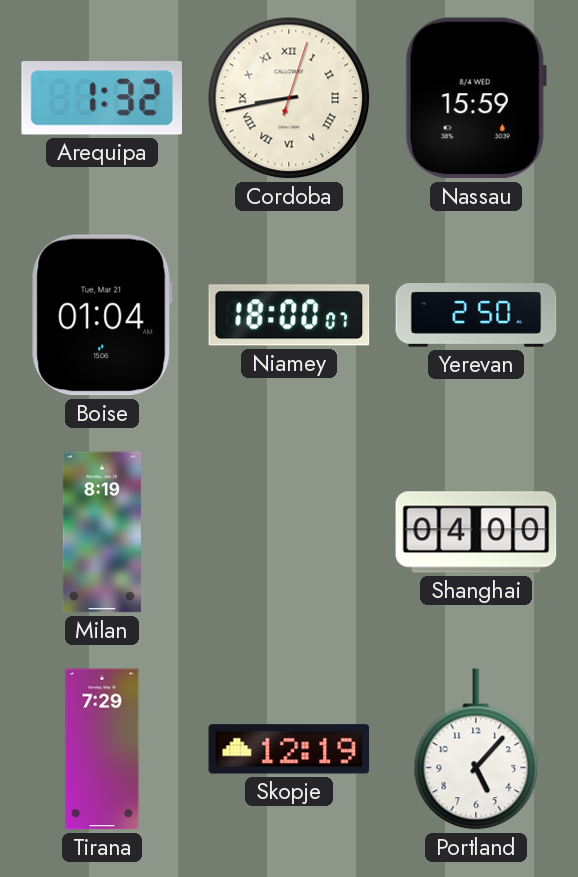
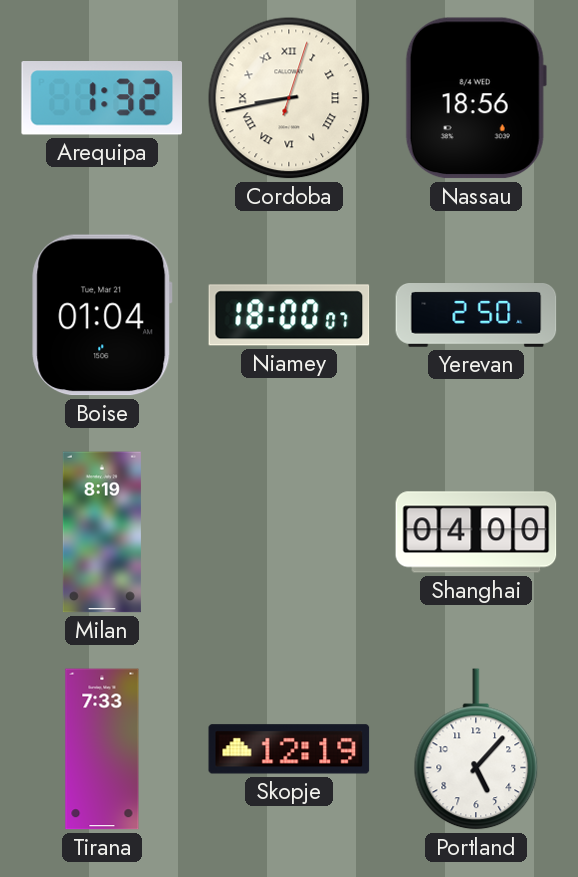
Nassau: 15:59 -> 18:56 (476, 98)
Tirana: 7:29 -> 7:33 (102, 749)
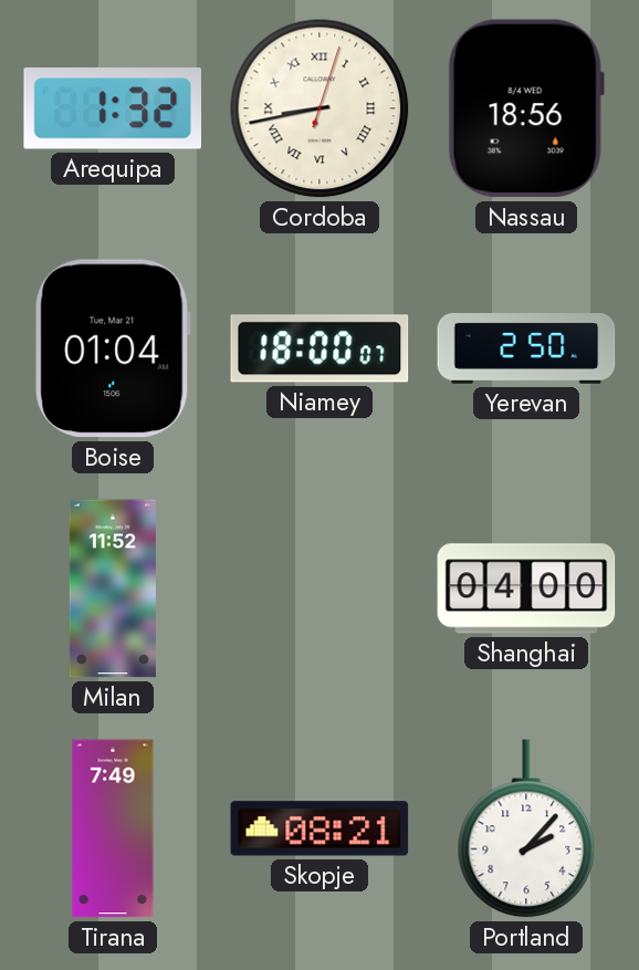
Milan: 8:19 -> 11:52 (113, 588)
Tirana: 7:33 -> 7:49 (113, 828)
Skopje: 12:19 -> 08:21 (319, 828)
Portland: 5:07 -> 2:07 (526, 828)
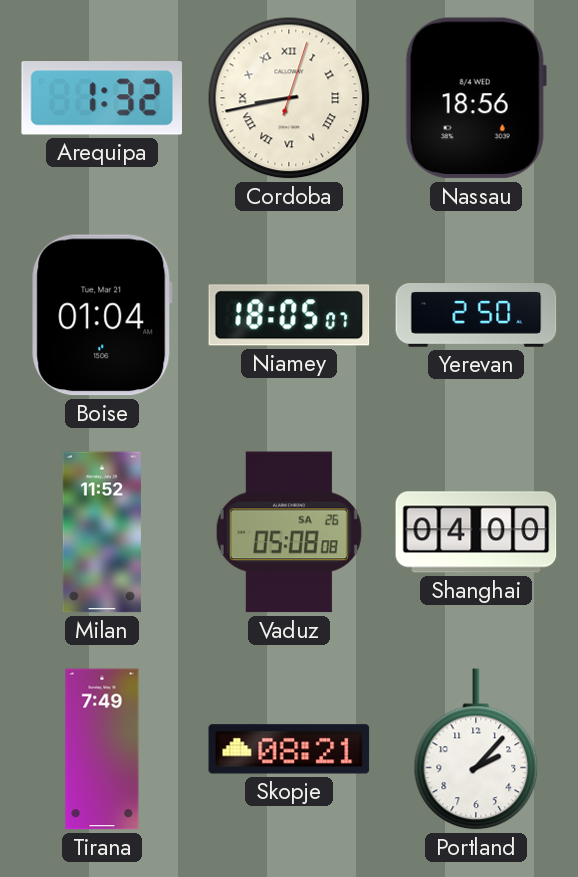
Niamey: 18:00 -> 18:05 (289, 315)
Vaduz: none -> 05:08 (289, 532)
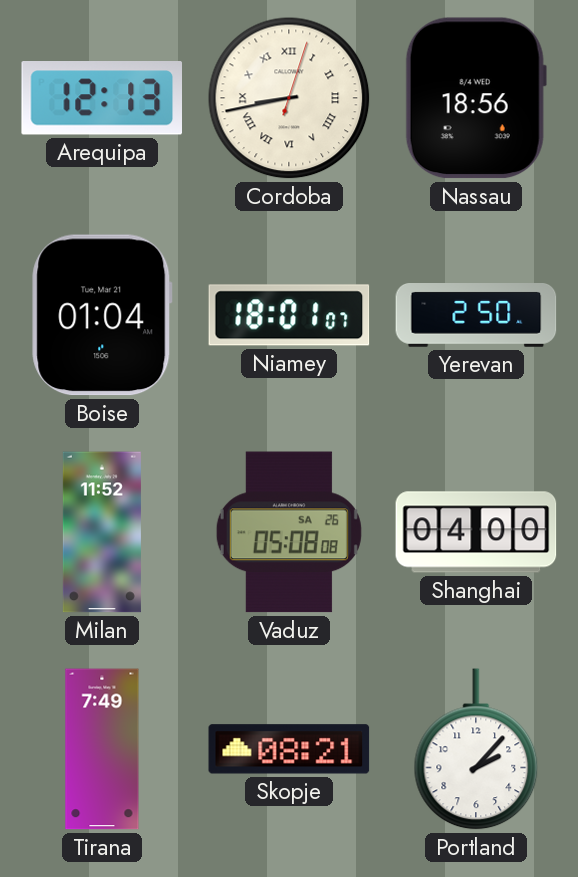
Arequipa: 1:32 -> 12:13 (101, 98)
Niamey: 18:05 -> 18:01 (289, 315)
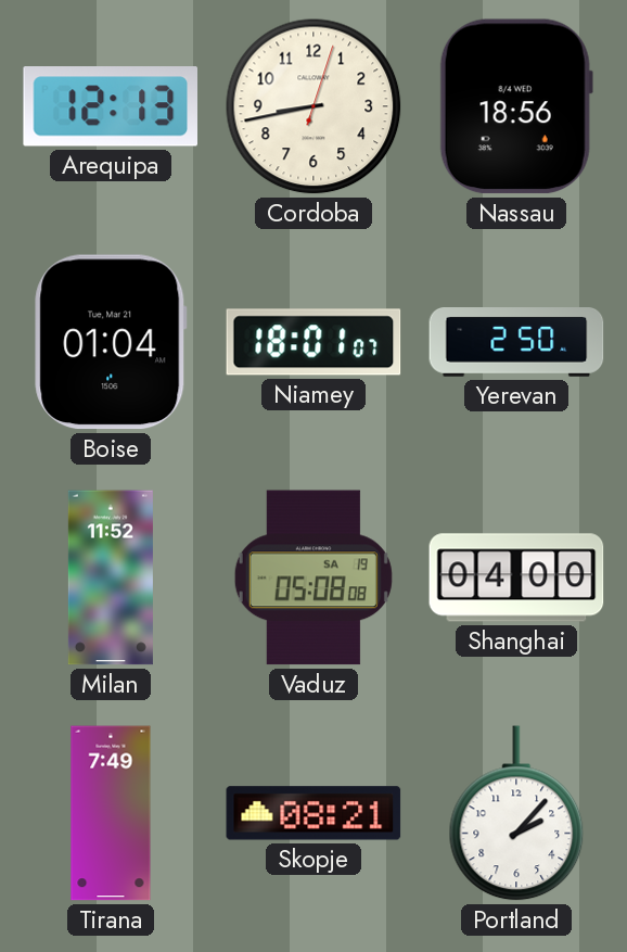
Cordoba numerals: Roman -> Arabic (313, 106)
Vaduz date: SA 26 -> SA 19 (313, 577)
